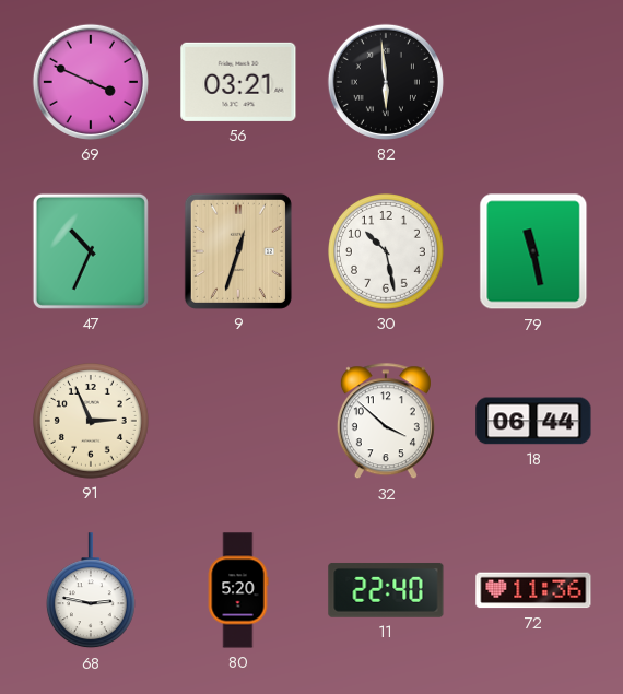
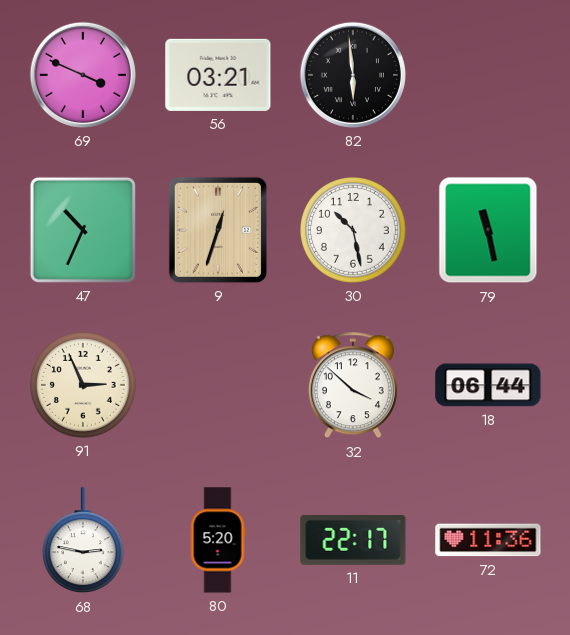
11: 22:40 -> 22:17 (353, 540)
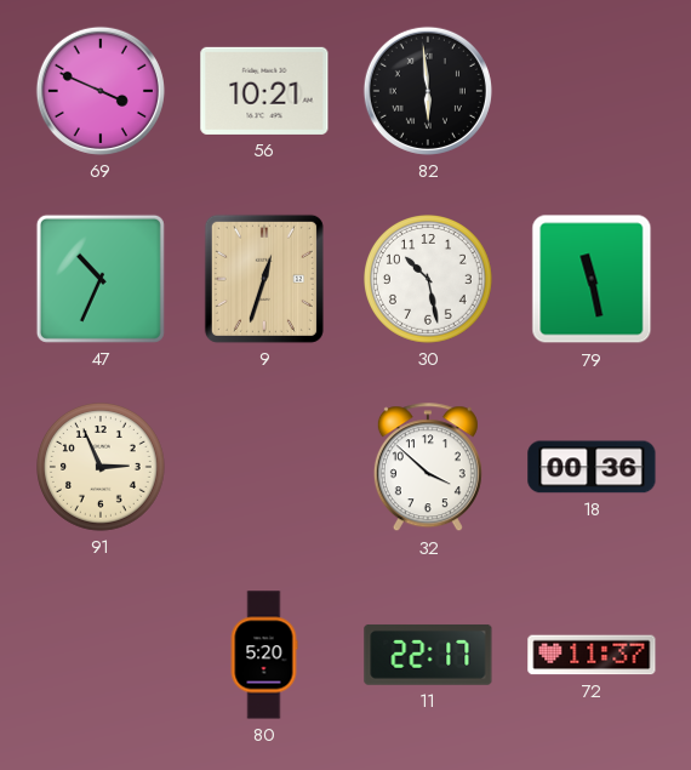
56: 03:21 -> 10:21 (264, 91)
18: 06:44 -> 00:36 (592, 467)
68: 2:47 -> none (83, 541)
72: 11:36 -> 11:37 (592, 655)
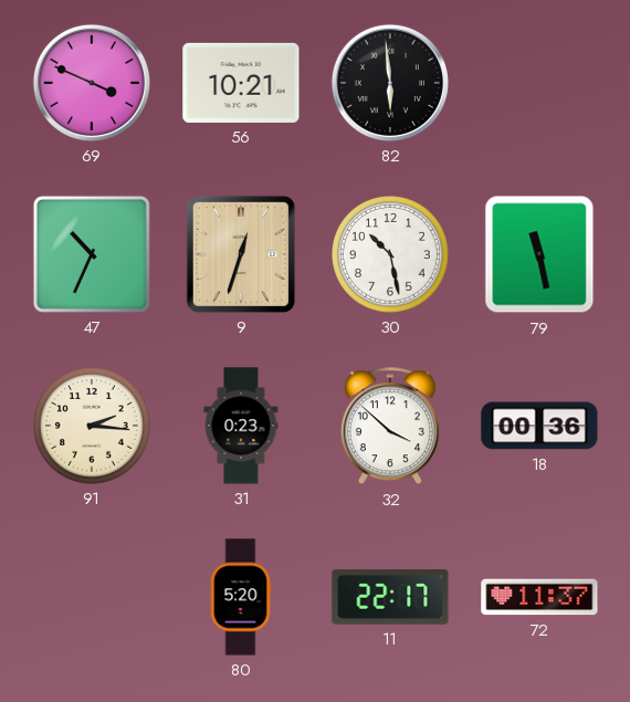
91: 2:56 -> 2:16 (93, 427)
31: none -> 0:23 (241, 426)
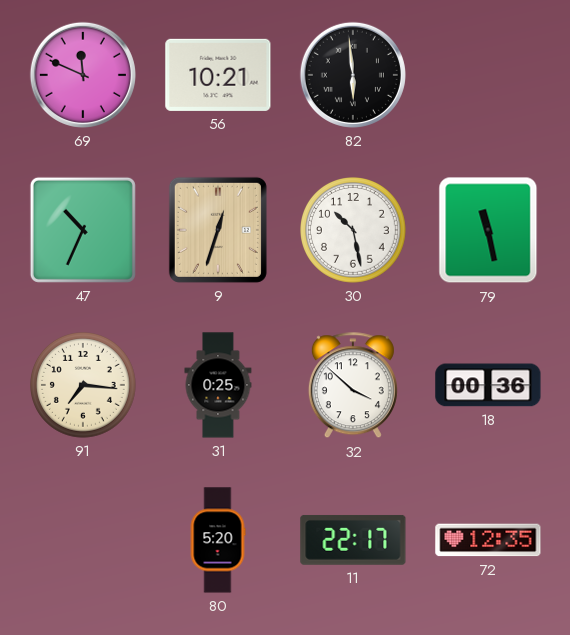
69: 3:49 -> 11:49 (83, 75)
91: 2:16 -> 7:16 (84, 386)
31: 0:23 -> 0:25 (218, 385)
72: 11:37 -> 12:35 (488, 540)
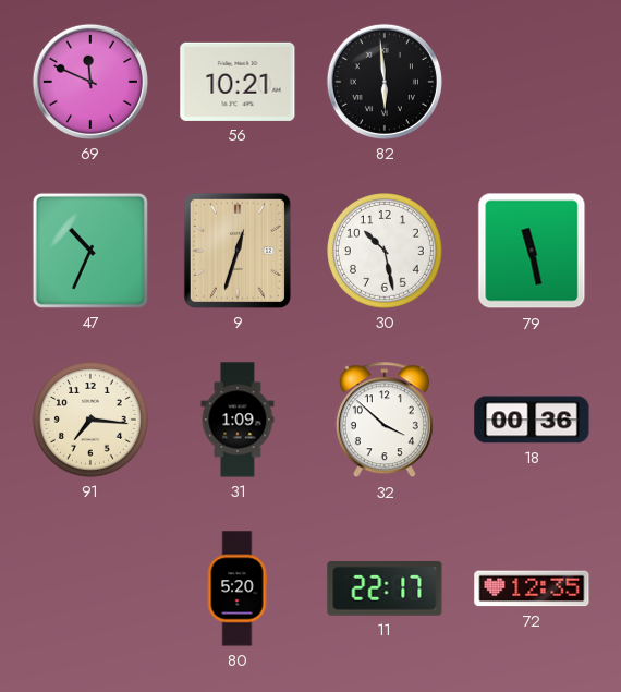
31: 0:25 -> 1:09 (238, 420)
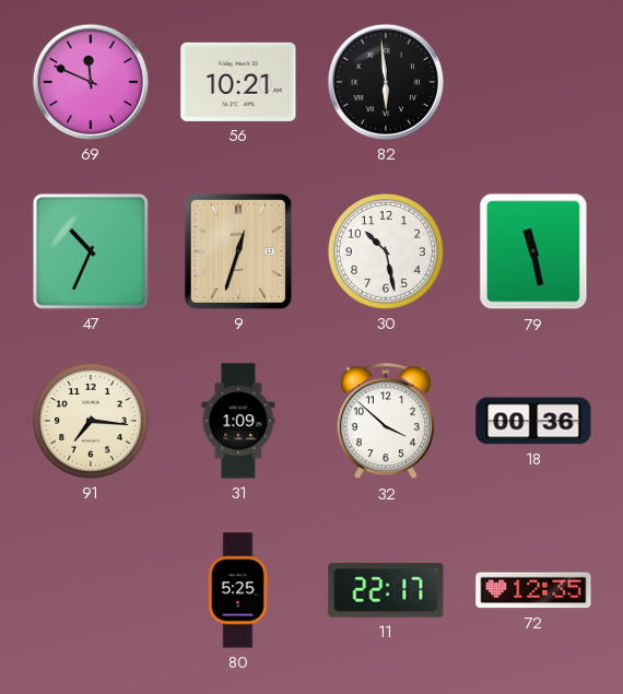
80: 5:20 -> 5:25 (238, 590)
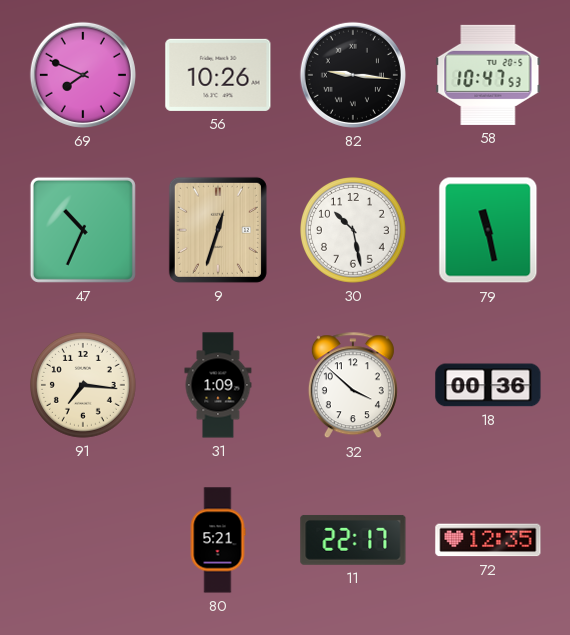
69: 11:49 -> 7:49 (83, 75)
56: 10:21 -> 10:26 (218, 75)
82: 5:59 -> 9:16 (353, 75)
58: none -> 10:47 (488, 75)
80: 5:25 -> 5:21 (218, 540)
